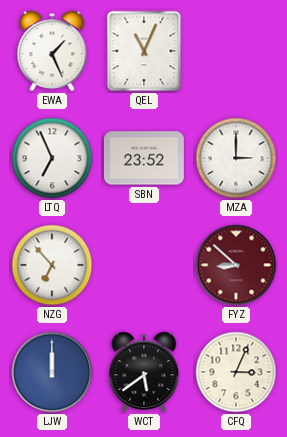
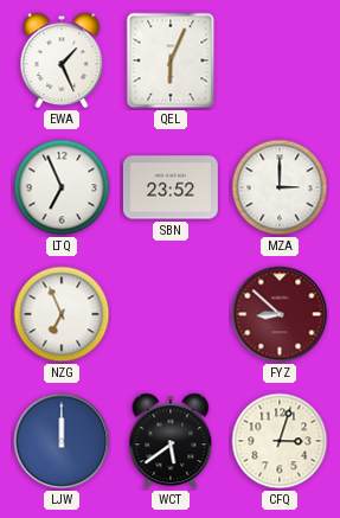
QEL: 11:04 -> 6:04 (171, 60)
NZG: 6:53 -> 6:56 (62, 314)
CFQ: 3:04 -> 3:03 (280, 441)
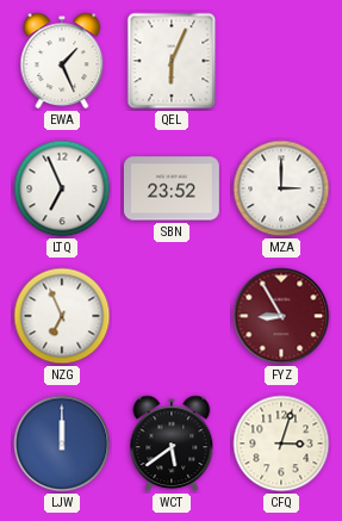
FYZ: 8:52 -> 8:55 (281, 316)
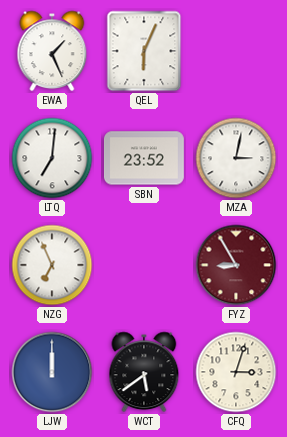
LTQ: 6:56 -> 7:01 (52, 158)
MZA: 3:00 -> 3:02 (236, 158)
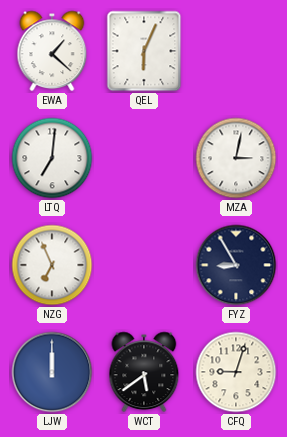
EWA: 1:26 -> 1:22 (52, 51)
SBN: 23:52 -> none (144, 158)
FYZ dial: burgundy -> navy (236, 265)
CFQ: 3:03 -> 9:03 (236, 372)
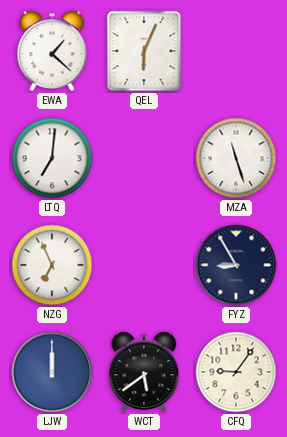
MZA: 3:02 -> 11:27 (236, 158)
CFQ: 9:03 -> 9:06 (236, 372)
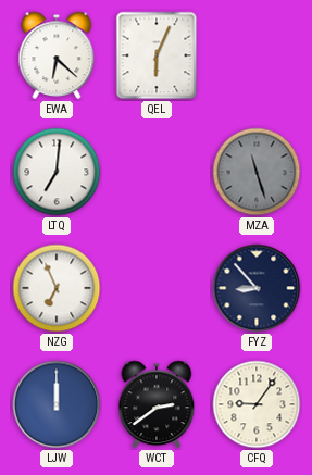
EWA: 1:22 -> 6:22 (57, 55)
MZA dial: white -> grey (257, 172)
FYZ: 8:55 -> 8:53 (257, 288)
WCT: 5:39 -> 2:39 (157, 404)
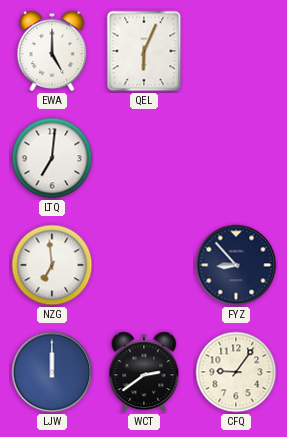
EWA: 6:22 -> 5:00 (52, 51)
MZA: 11:27 -> none (257, 172)
NZG: 6:56 -> 6:59 (52, 265)
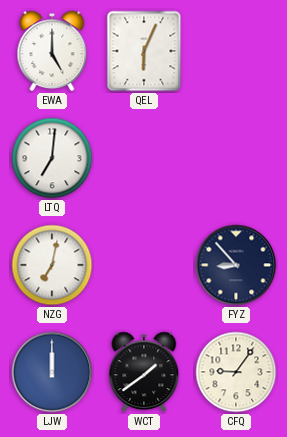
NZG: 6:59 -> 7:02 (52, 265)
WCT: 2:39 -> 1:39 (144, 372)
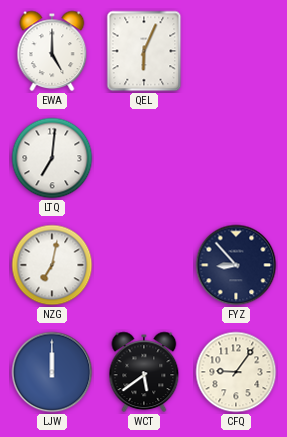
WCT: 1:39 -> 5:39 (144, 372)
